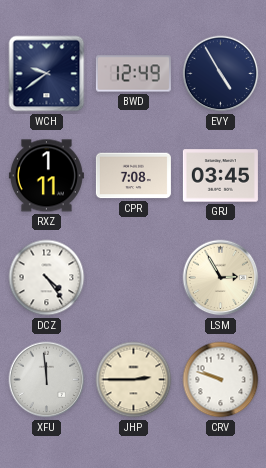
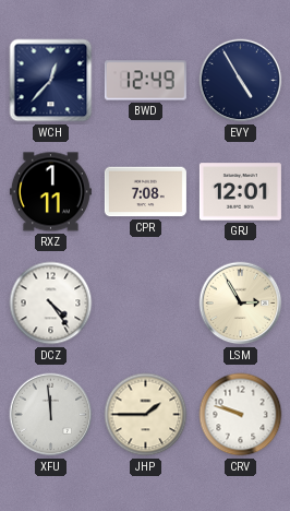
WCH: 9:39 -> 12:37 (51, 81)
GRJ: 03:45 -> 12:01 (240, 192)
JHP: 2:45 -> 1:45 (146, 415)
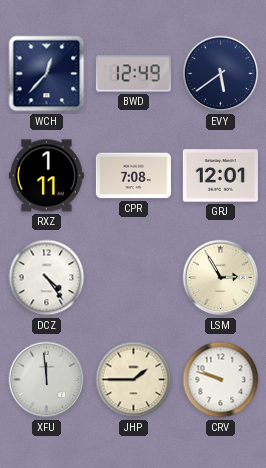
EVY: 4:55 -> 5:39 (221, 74)
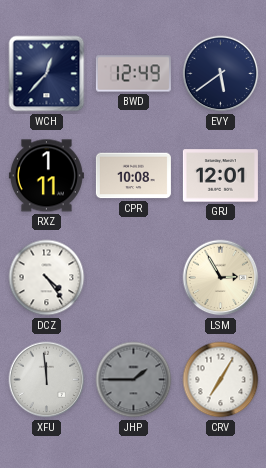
CPR: 7:08 -> 10:08 (133, 176)
JHP dial: cream -> grey (134, 380)
CRV: 9:48 -> 7:05 (221, 380)
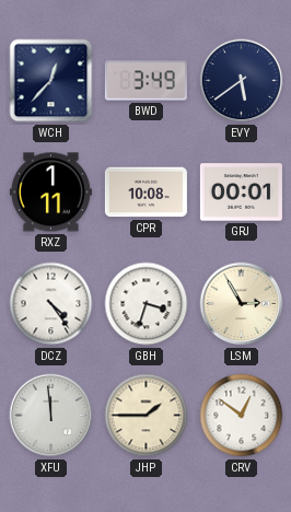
BWD: 12:49 -> 3:49 (145, 81)
GRJ: 12:01 -> 00:01 (241, 193)
GBH: none -> 3:33 (147, 304)
JHP dial: grey -> cream (147, 416)
CRV: 7:05 -> 12:51 (242, 416)
